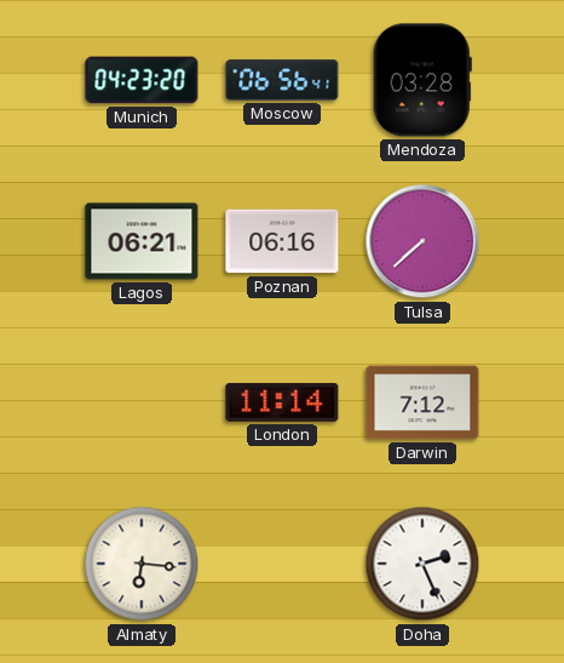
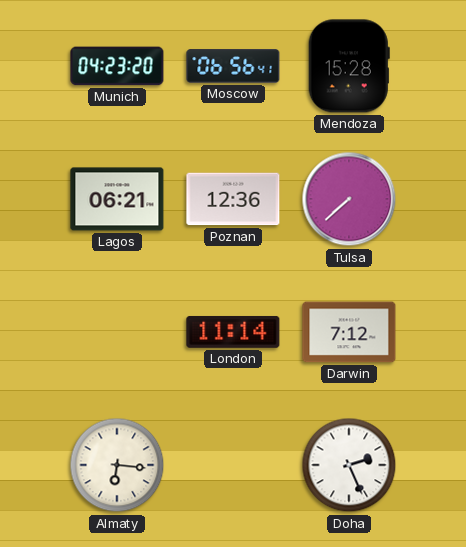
Mendoza: 03:28 -> 15:28 (349, 66)
Poznan: 06:16 -> 12:36 (233, 199)
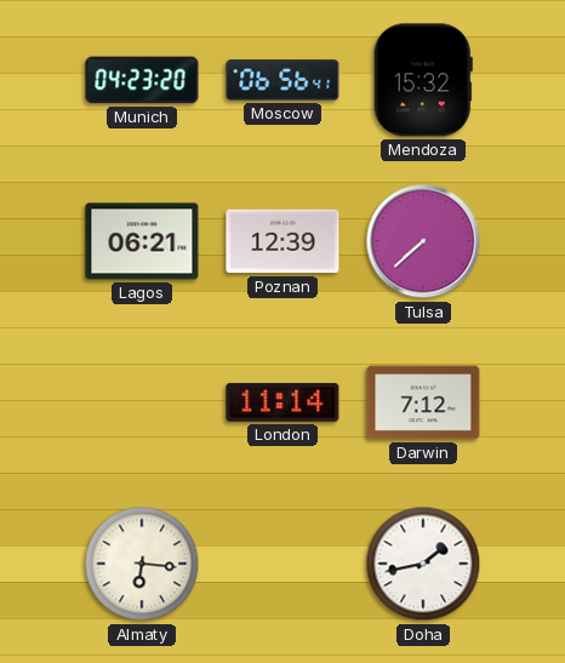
Mendoza: 15:28 -> 15:32 (423, 80)
Poznan: 12:36 -> 12:39 (282, 241)
Doha: 2:26 -> 1:43 (423, 564)
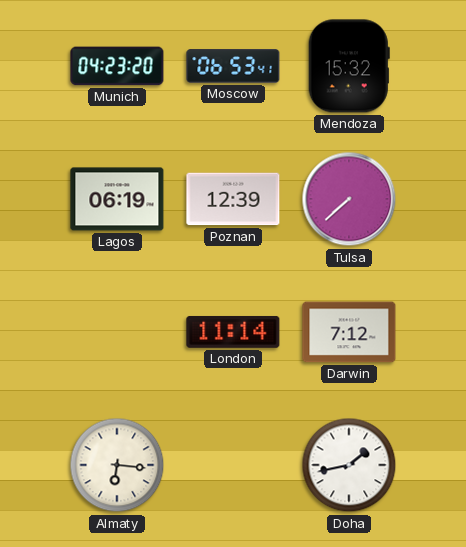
Moscow: 06:56 -> 06:53 (233, 66)
Lagos: 06:21 -> 06:19 (117, 199)
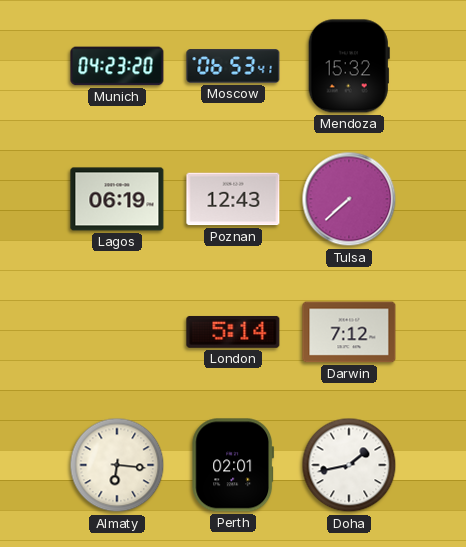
Poznan: 12:39 -> 12:43 (233, 199)
London: 11:14 -> 5:14 (233, 332)
Perth: none -> 02:01 (233, 465)
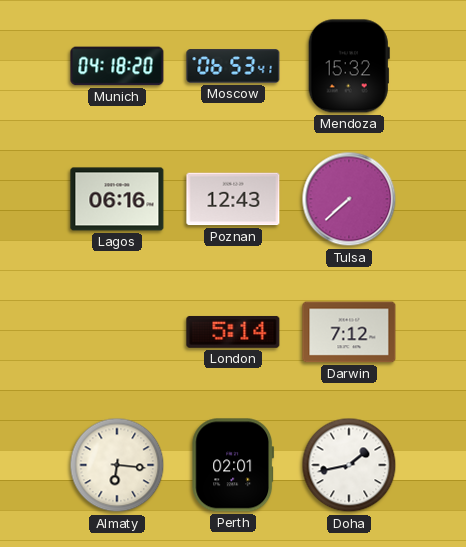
Munich: 04:23 -> 04:18 (117, 66)
Lagos: 06:19 -> 06:16 (117, 199)
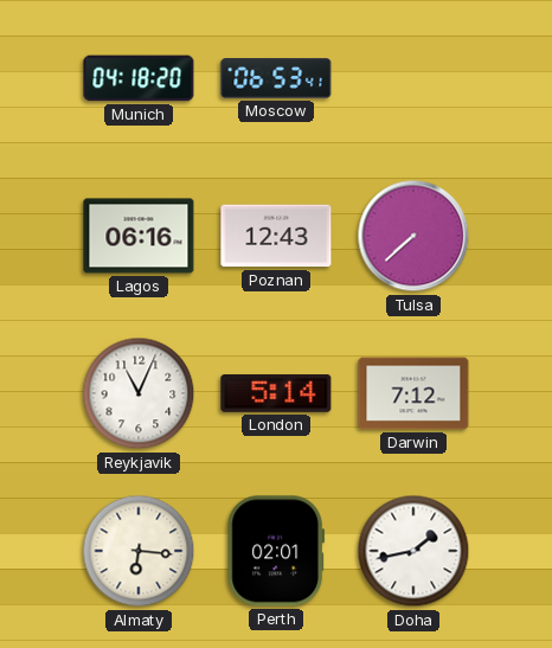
Mendoza: 15:32 -> none (349, 66)
Reykjavik: none -> 11:04 (139, 393)
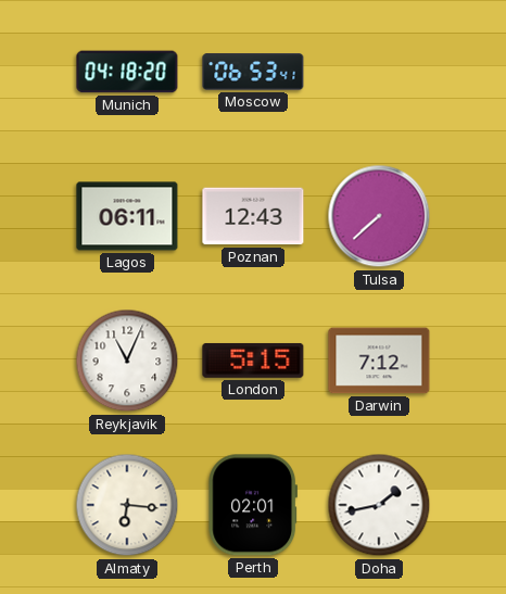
Lagos: 06:16 -> 06:11 (127, 216)
London: 5:14 -> 5:15 (253, 361)
